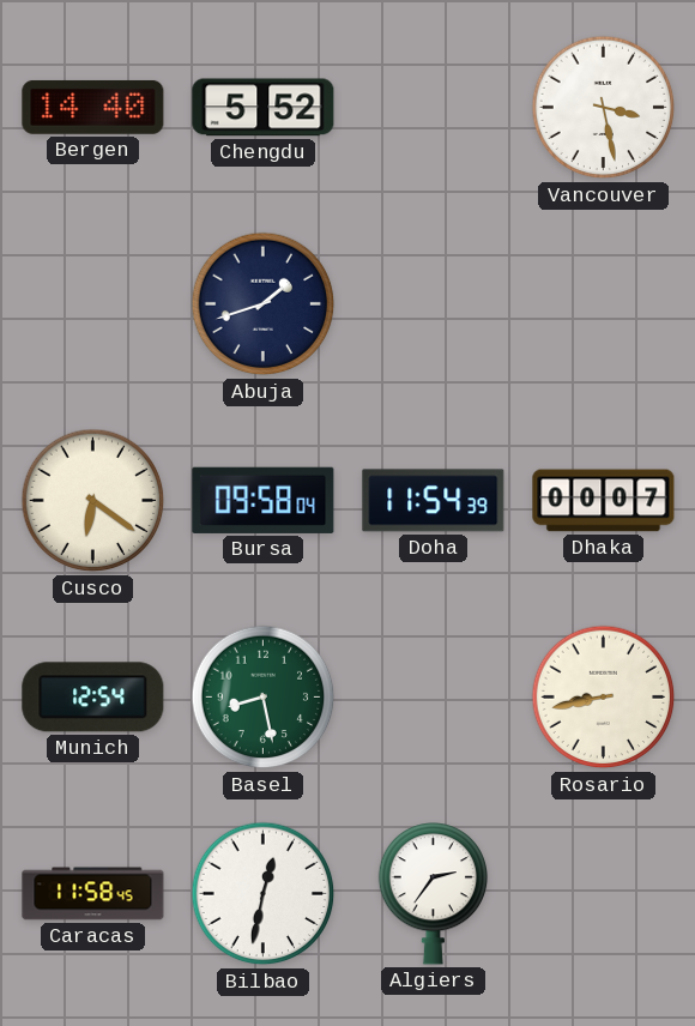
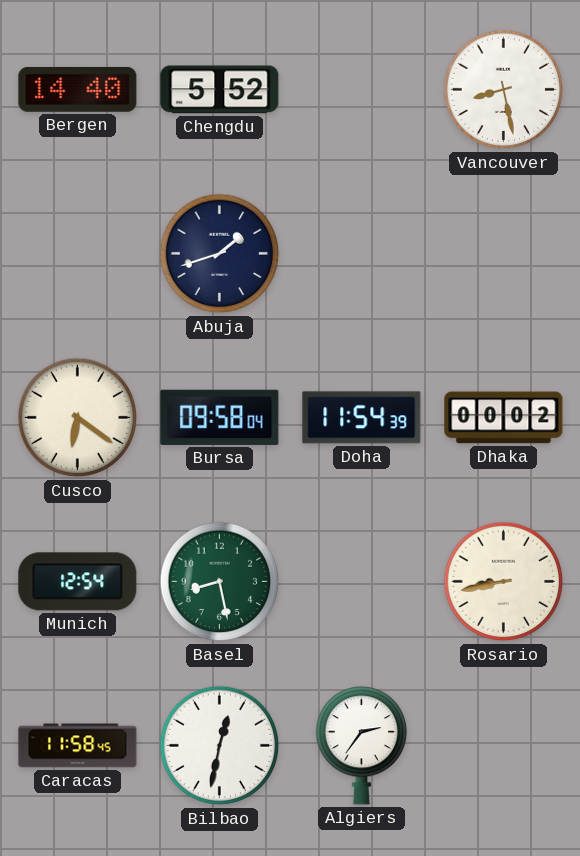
Vancouver: 3:28 -> 8:28 (504, 90)
Dhaka: 00:07 -> 00:02 (504, 418)
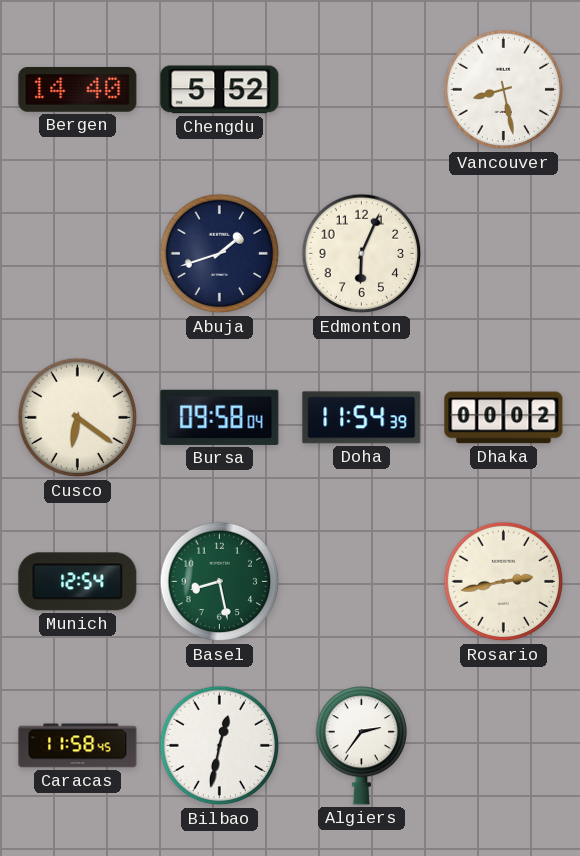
Edmonton: none -> 6:04 (362, 254)
Rosario: 8:43 -> 2:43 (504, 582)
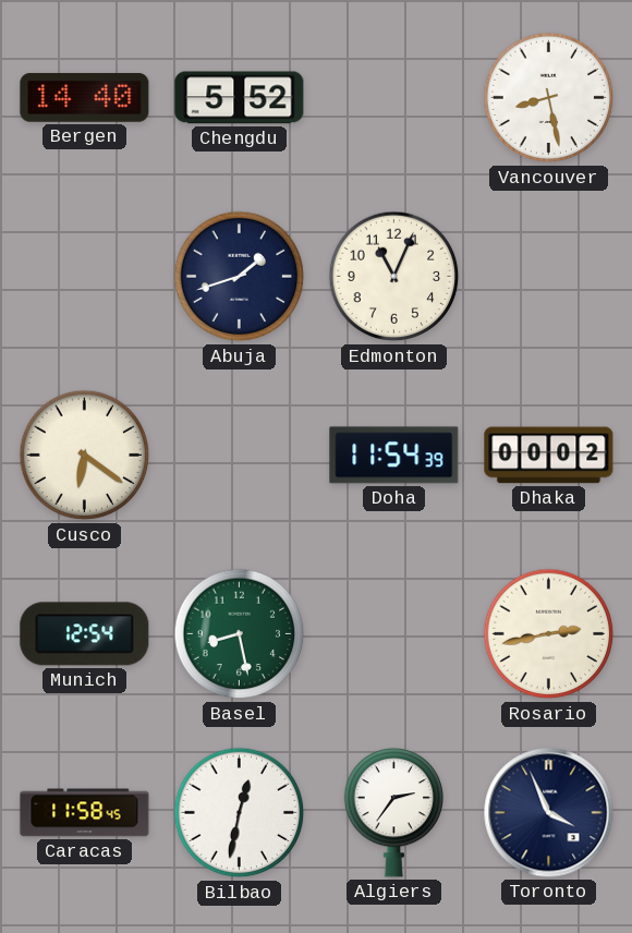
Edmonton: 6:04 -> 11:04 (394, 277)
Bursa: 09:58 -> none (220, 417)
Toronto: none -> 3:56 (549, 813)
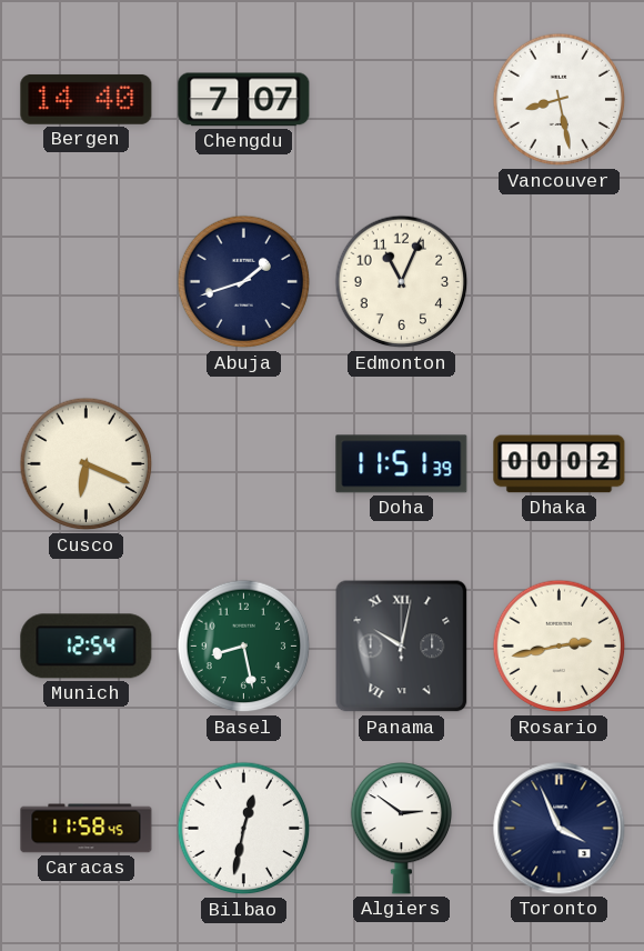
Chengdu: 5:52 -> 7:07 (244, 100)
Cusco: 6:21 -> 6:19 (87, 464)
Doha: 11:54 -> 11:51 (402, 464)
Panama: none -> 10:02 (402, 647)
Algiers: 2:36 -> 2:51 (402, 829)
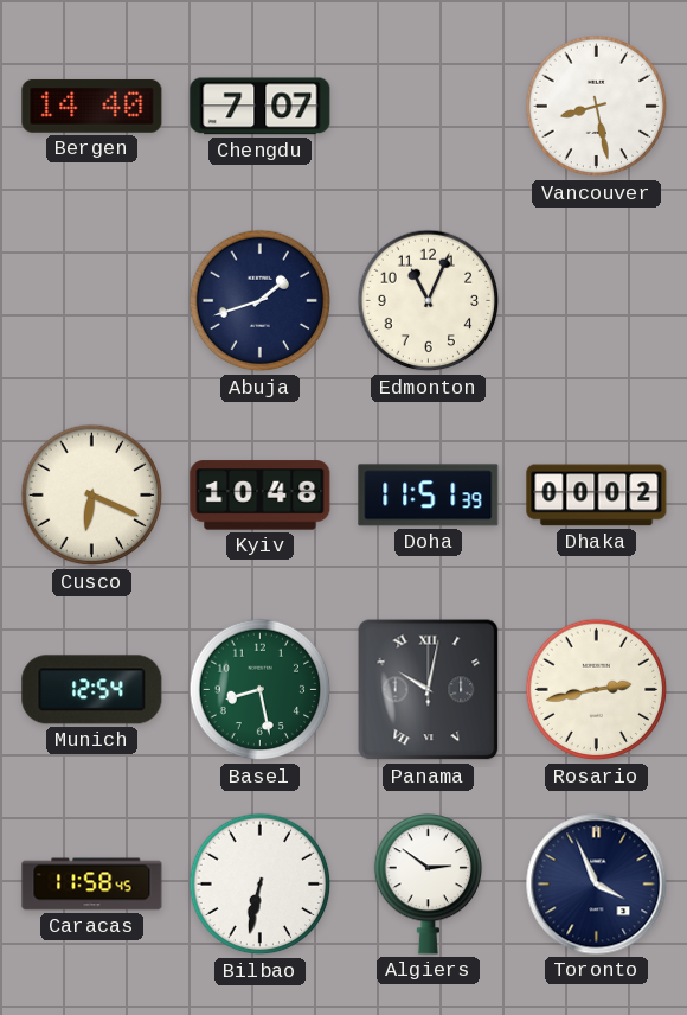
Kyiv: none -> 10:48 (261, 496)
Bilbao: 12:32 -> 6:32 (261, 885)
